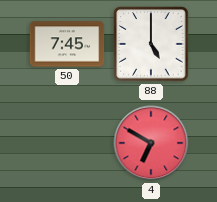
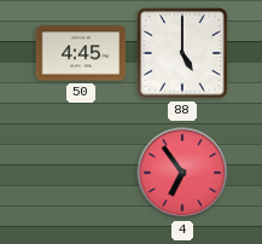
50: 7:45 -> 4:45 (81, 53)
4: 6:50 -> 6:54 (182, 173)
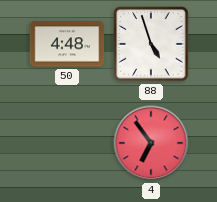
50: 4:45 -> 4:48 (67, 44)
88: 5:00 -> 4:57 (151, 44)
